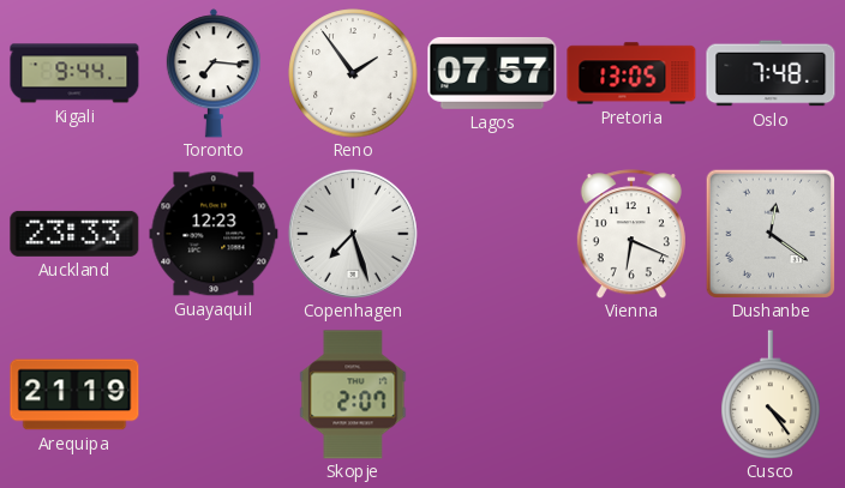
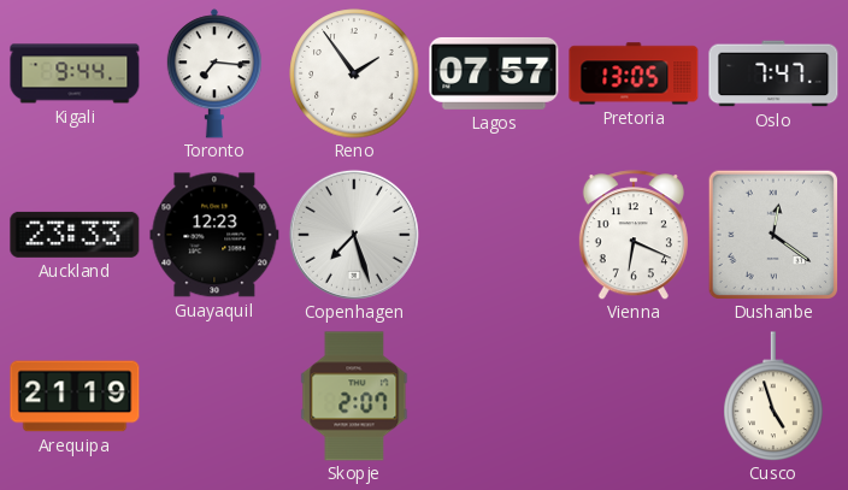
Oslo: 7:48 -> 7:47 (773, 73)
Cusco: 4:24 -> 4:57 (773, 396)
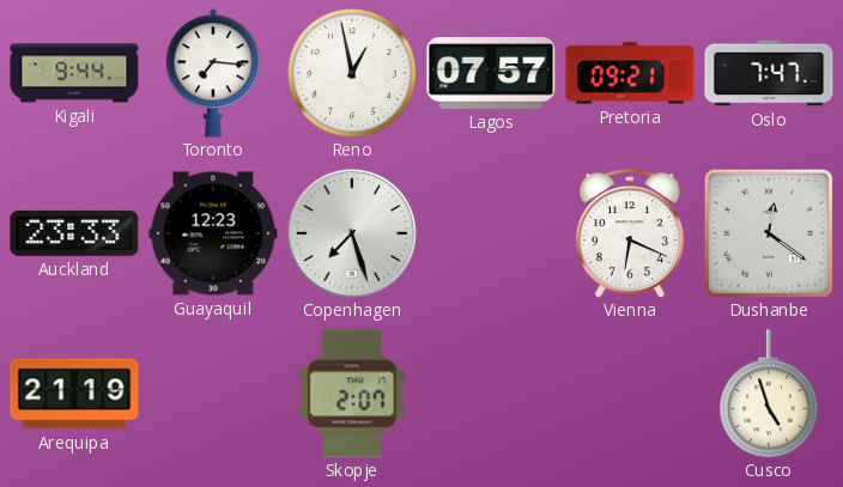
Reno: 1:54 -> 12:58 (352, 73)
Pretoria: 13:05 -> 09:21 (630, 73)
